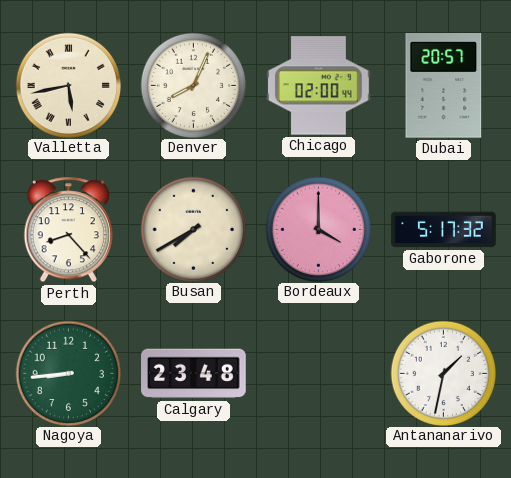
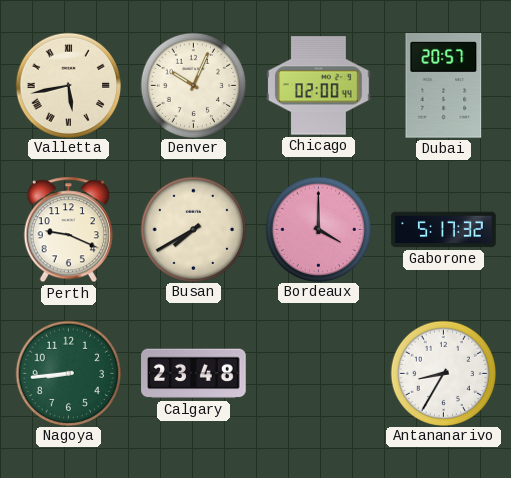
Denver: 8:04 -> 10:04 (193, 85)
Perth: 8:23 -> 9:19 (68, 230)
Antananarivo: 1:32 -> 8:35 (443, 373)
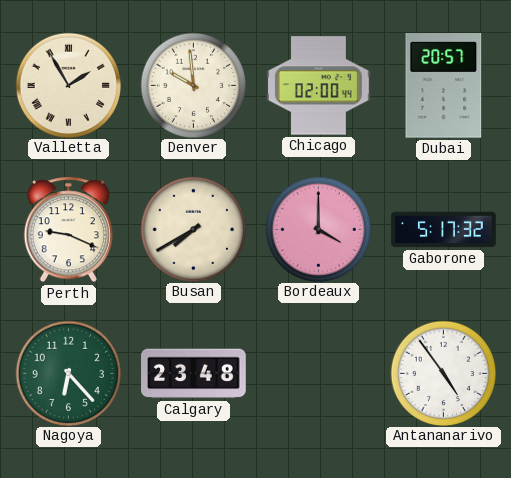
Valletta: 5:43 -> 1:55 (68, 85)
Denver: 10:04 -> 9:59 (193, 85)
Nagoya: 8:44 -> 6:23 (68, 373)
Antananarivo: 8:35 -> 4:54 (443, 373)
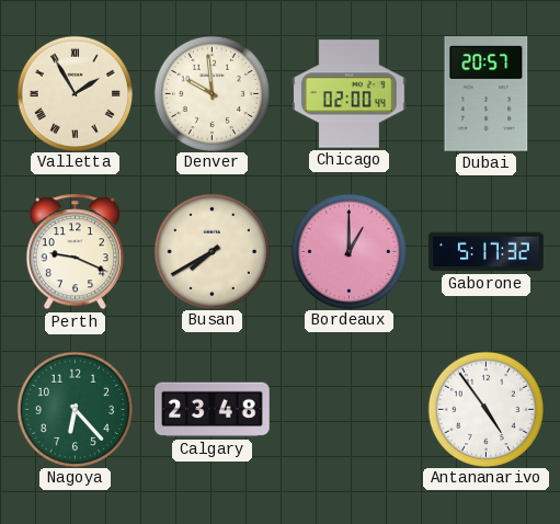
Bordeaux: 4:00 -> 1:00 (348, 251)
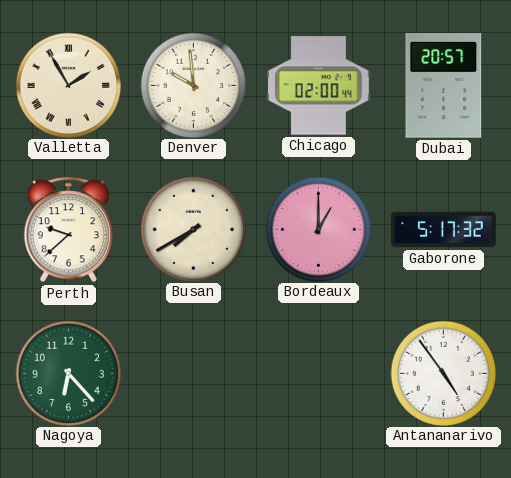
Perth: 9:19 -> 9:38 (68, 230)
Calgary: 23:48 -> none (213, 410)
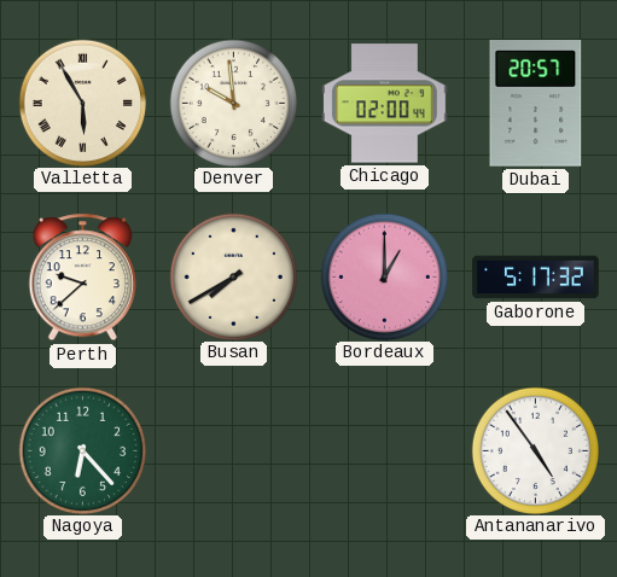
Valletta: 1:55 -> 5:55 (82, 103)
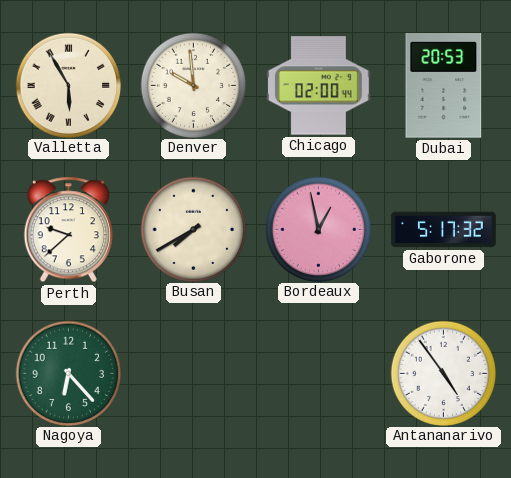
Dubai: 20:57 -> 20:53 (444, 86)
Bordeaux: 1:00 -> 12:58 (318, 229)
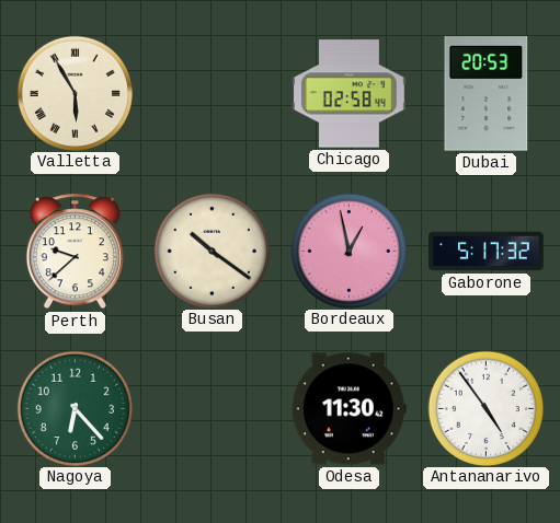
Denver: 9:59 -> none (193, 85)
Chicago: 02:00 -> 02:58 (350, 94)
Busan: 7:40 -> 10:21 (212, 251)
Odesa: none -> 11:30 (348, 409)
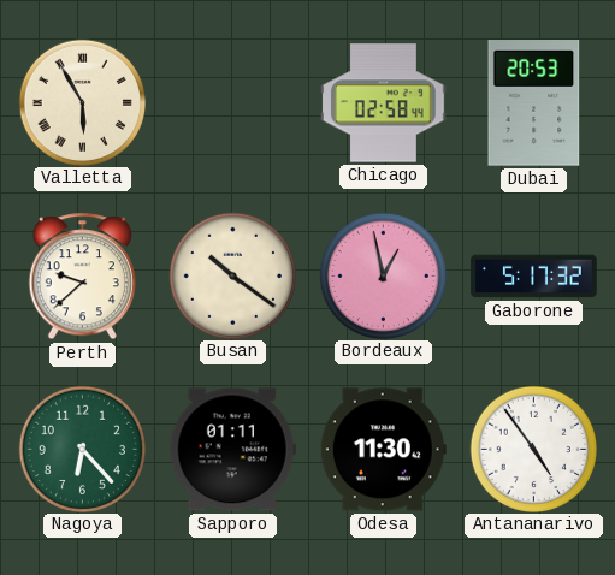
Sapporo: none -> 01:11 (232, 450)
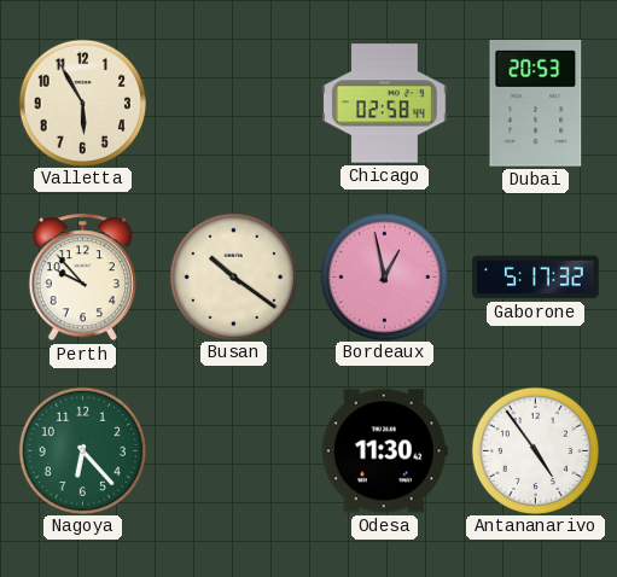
Valletta numerals: Roman -> Arabic (82, 103)
Perth: 9:38 -> 9:53 (82, 278)
Sapporo: 01:11 -> none (232, 450)
